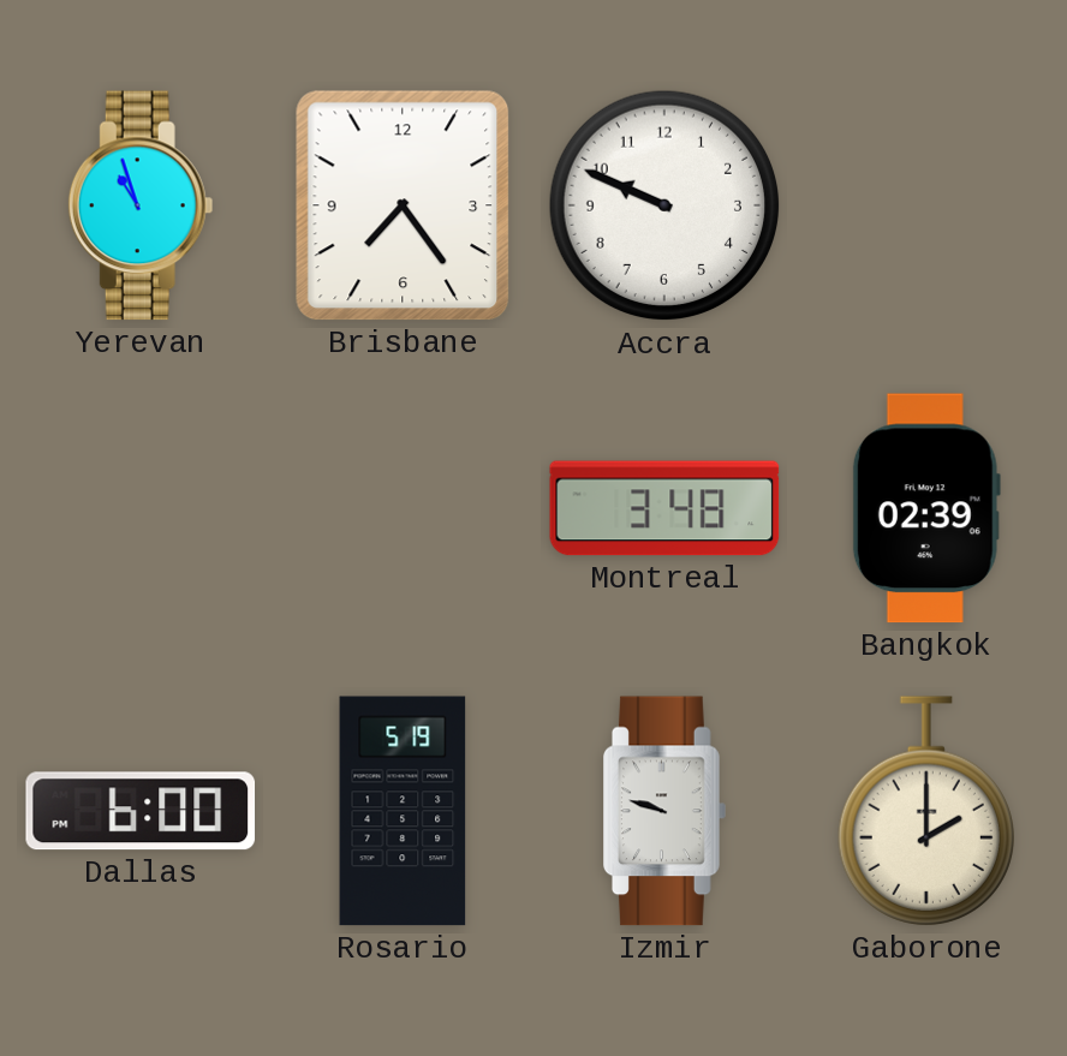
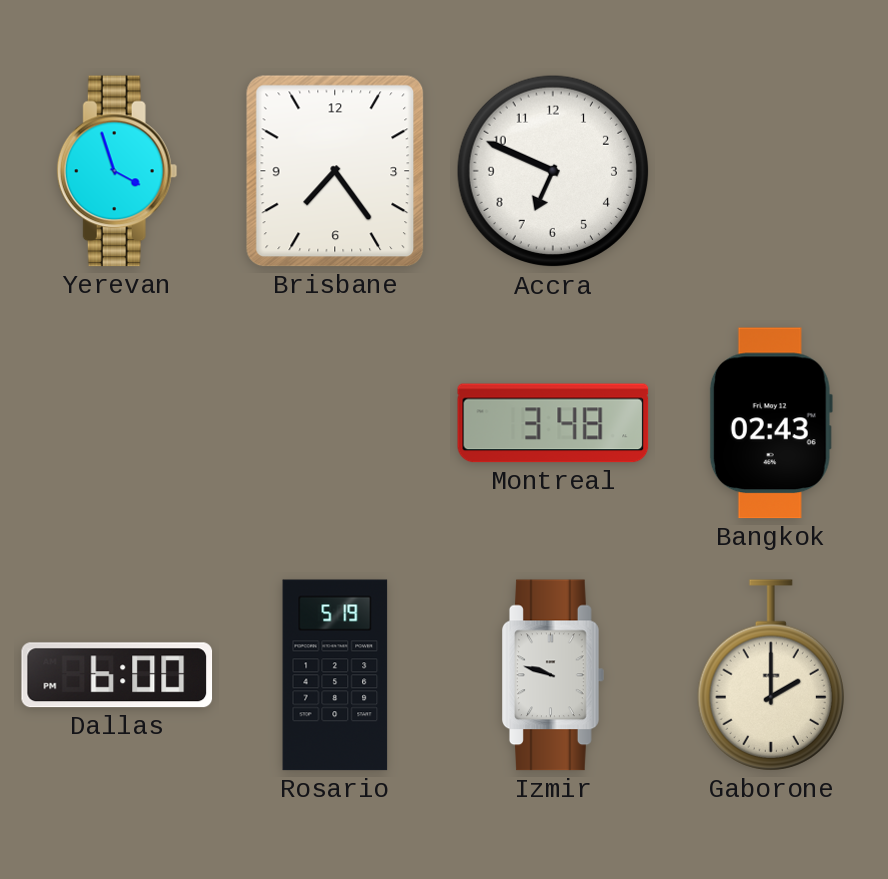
Yerevan: 10:57 -> 3:57 (117, 171)
Accra: 9:49 -> 6:49 (553, 171)
Bangkok: 02:39 -> 02:43 (771, 423)
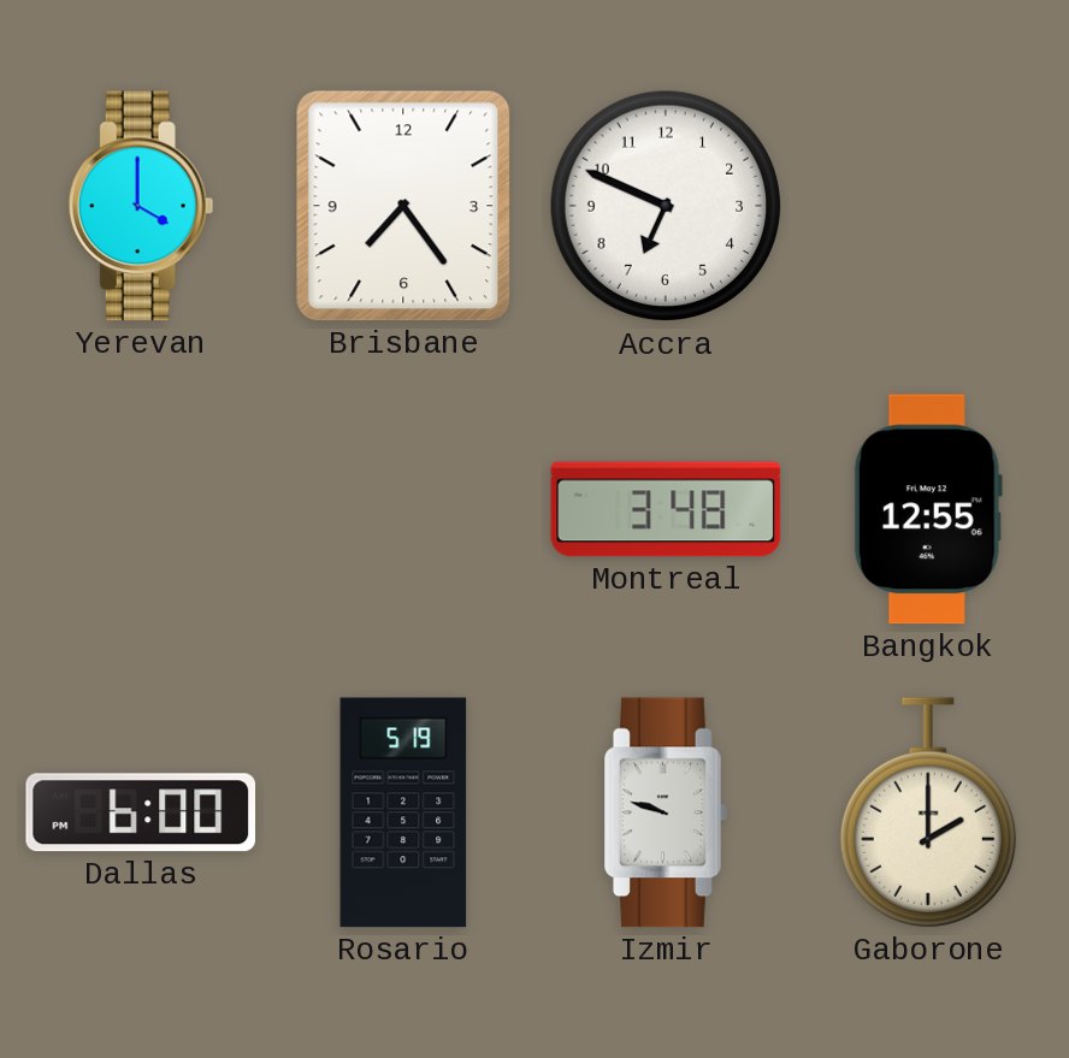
Yerevan: 3:57 -> 4:00 (141, 206)
Bangkok: 02:43 -> 12:55 (928, 509)
